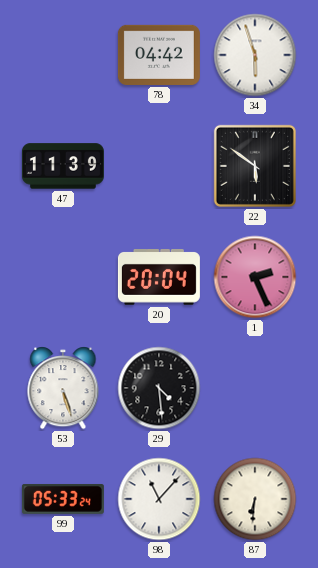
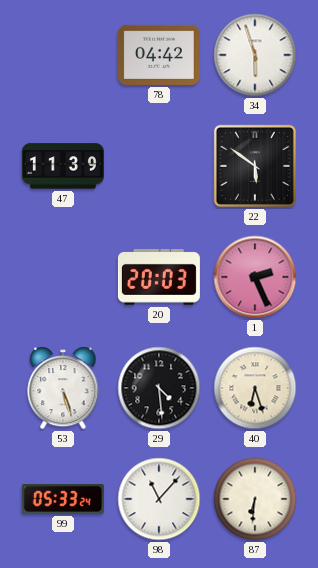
20: 20:04 -> 20:03 (159, 278)
40: none -> 6:27 (255, 388)
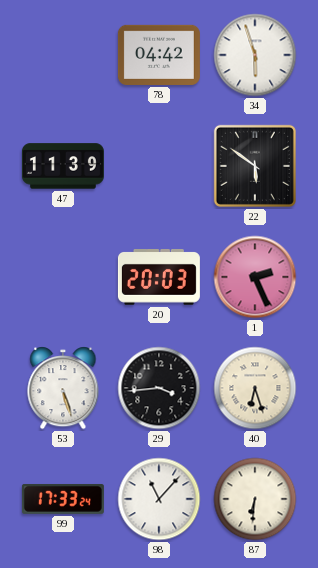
29: 4:29 -> 3:44 (159, 388)
99: 05:33 -> 17:33 (63, 499)
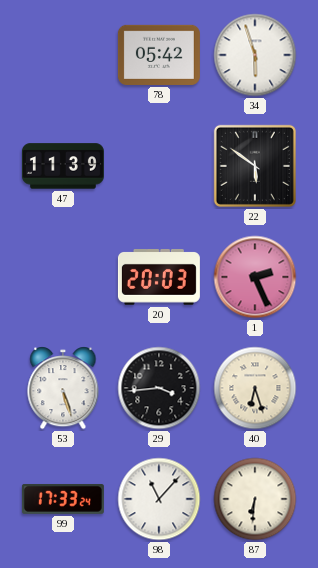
78: 04:42 -> 05:42 (159, 55)
